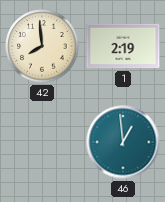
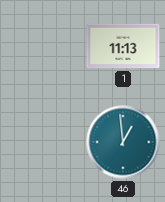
42: 7:59 -> none (42, 46)
1: 2:19 -> 11:13 (123, 46)
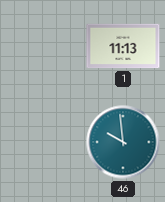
46: 12:59 -> 9:59 (123, 142)
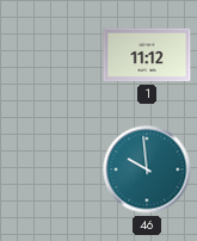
1: 11:13 -> 11:12 (147, 55)
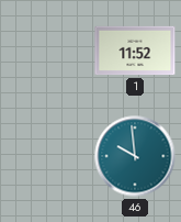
1: 11:12 -> 11:52 (135, 51)
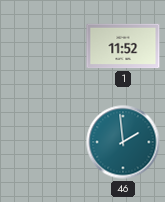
46: 9:59 -> 1:59 (123, 142)
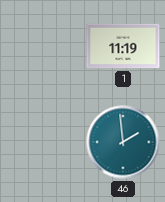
1: 11:52 -> 11:19 (123, 46)
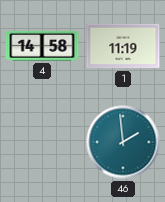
4: none -> 14:58 (42, 46)
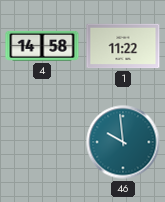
1: 11:19 -> 11:22 (123, 46)
46: 1:59 -> 9:59 (123, 142)
